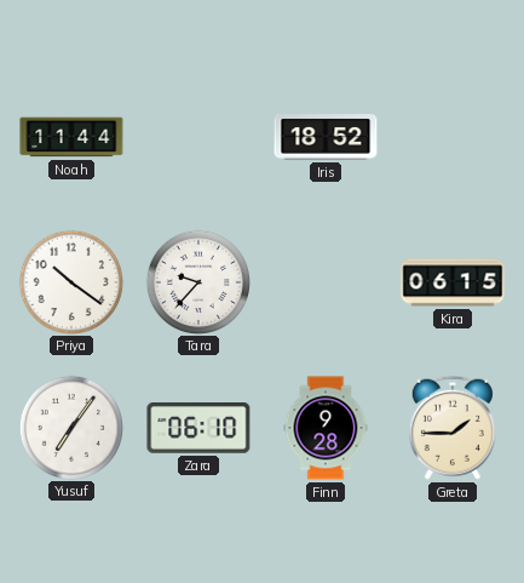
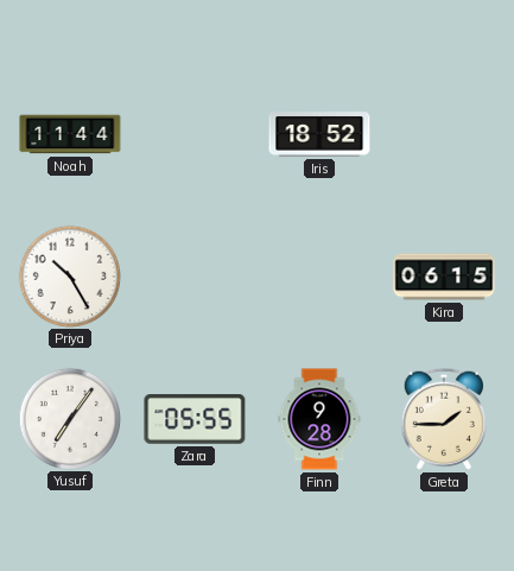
Priya: 10:21 -> 10:25 (69, 275)
Tara: 9:37 -> none (197, 281)
Zara: 06:10 -> 05:55 (195, 419)
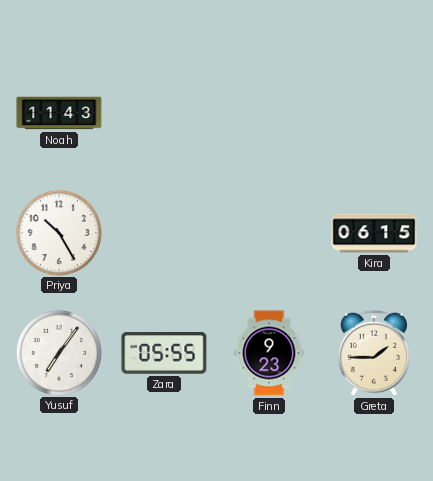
Noah: 11:44 -> 11:43 (59, 113)
Iris: 18:52 -> none (319, 134)
Finn: 9:28 -> 9:23 (269, 353)
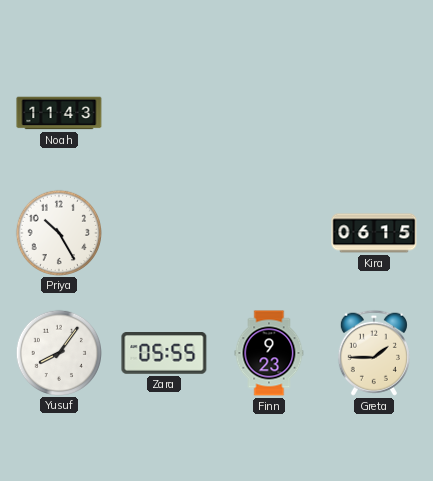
Yusuf: 7:06 -> 8:06 (58, 352)
